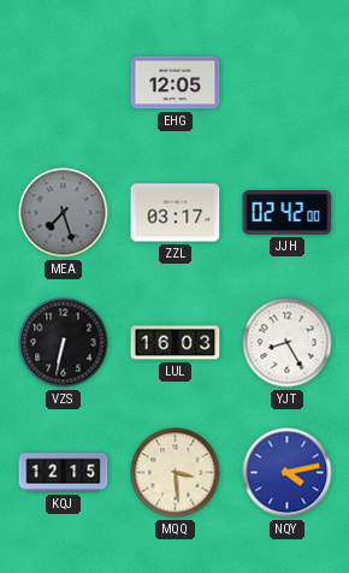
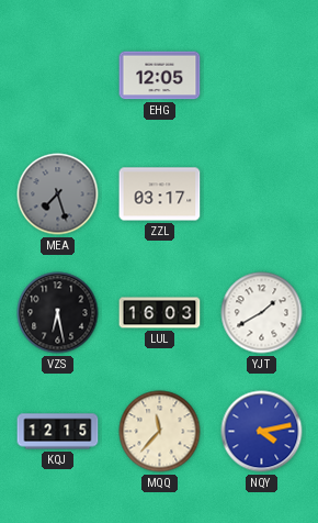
JJH: 02:42 -> none (288, 213)
VZS: 6:32 -> 6:28 (58, 313)
YJT: 8:25 -> 1:40 (262, 313)
MQQ: 3:29 -> 11:37 (160, 432)
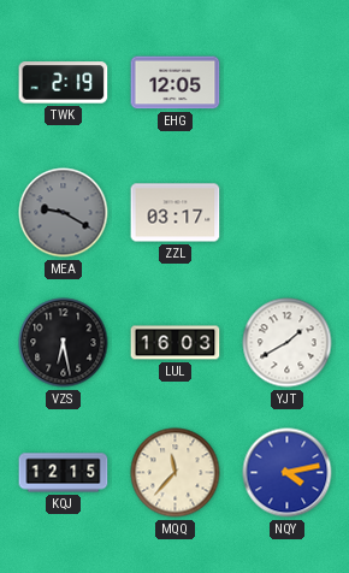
TWK: none -> 2:19 (64, 83)
MEA: 7:27 -> 9:20 (64, 213)
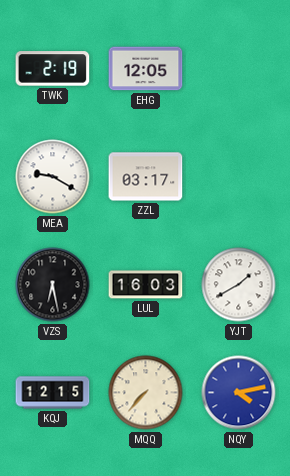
MEA dial: grey -> white (53, 177)
MQQ: 11:37 -> 7:37 (146, 393)
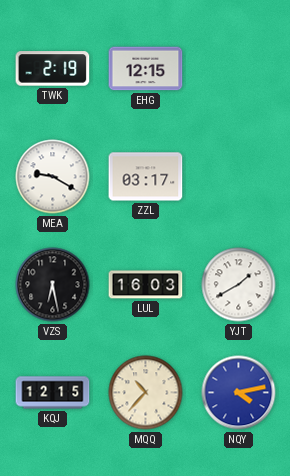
EHG: 12:05 -> 12:15 (146, 69)
MQQ: 7:37 -> 10:37 (146, 393)
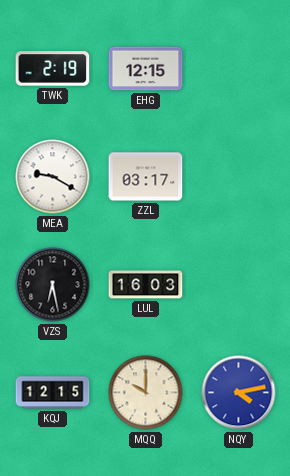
YJT: 1:40 -> none (239, 285)
MQQ: 10:37 -> 10:00 (146, 393)
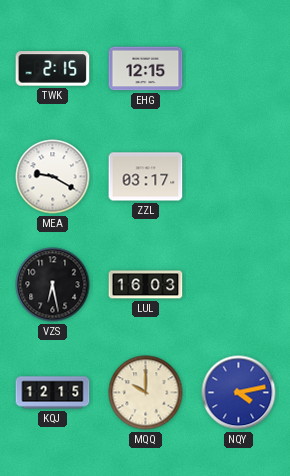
TWK: 2:19 -> 2:15 (53, 69)
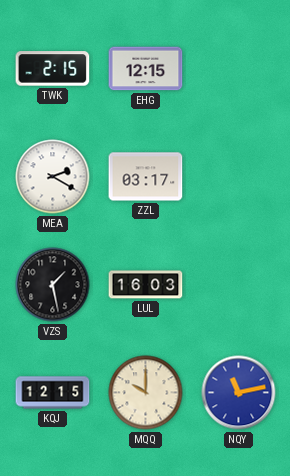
MEA: 9:20 -> 2:20 (53, 177)
VZS: 6:28 -> 1:28 (53, 285)
NQY: 4:13 -> 11:13 (239, 393)
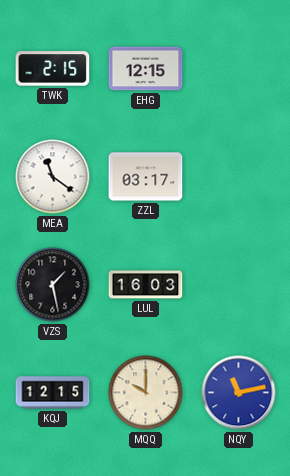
MEA: 2:20 -> 11:21 (53, 177)
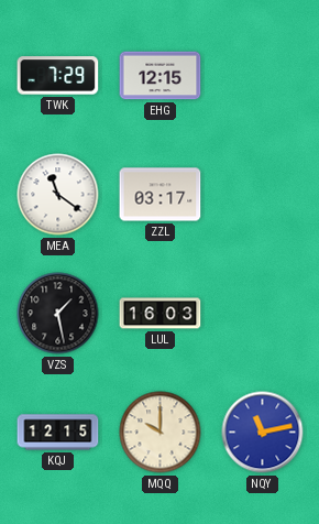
TWK: 2:15 -> 7:29 (58, 76)
